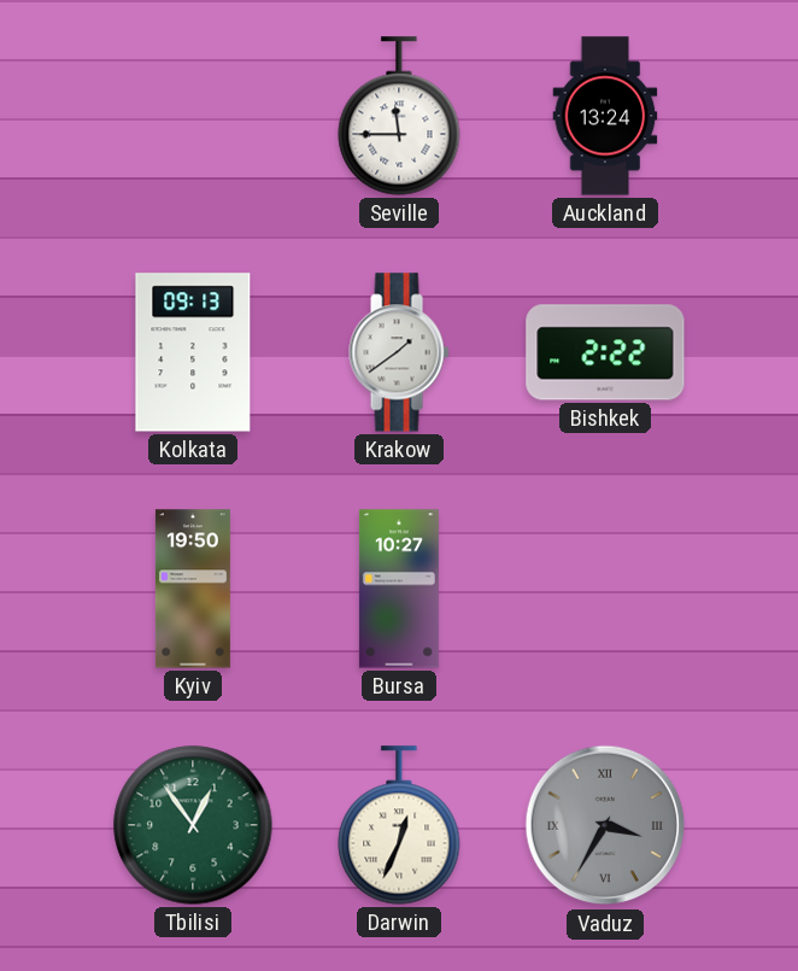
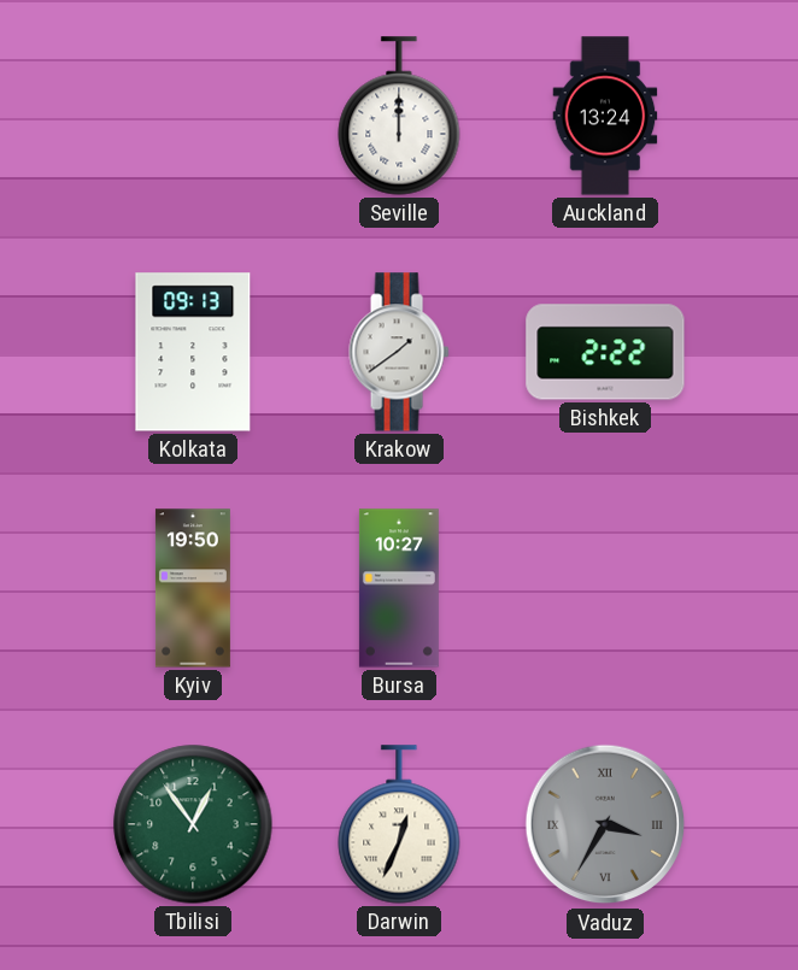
Seville: 11:45 -> 12:00 (399, 116)
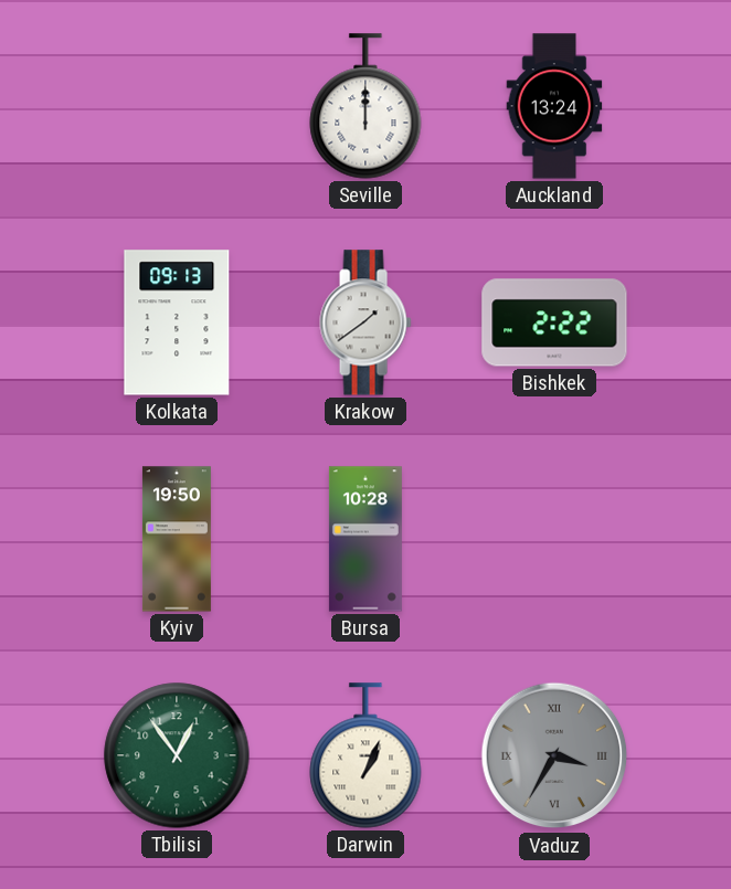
Bursa: 10:27 -> 10:28 (365, 539)
Darwin: 12:34 -> 1:04 (365, 755)
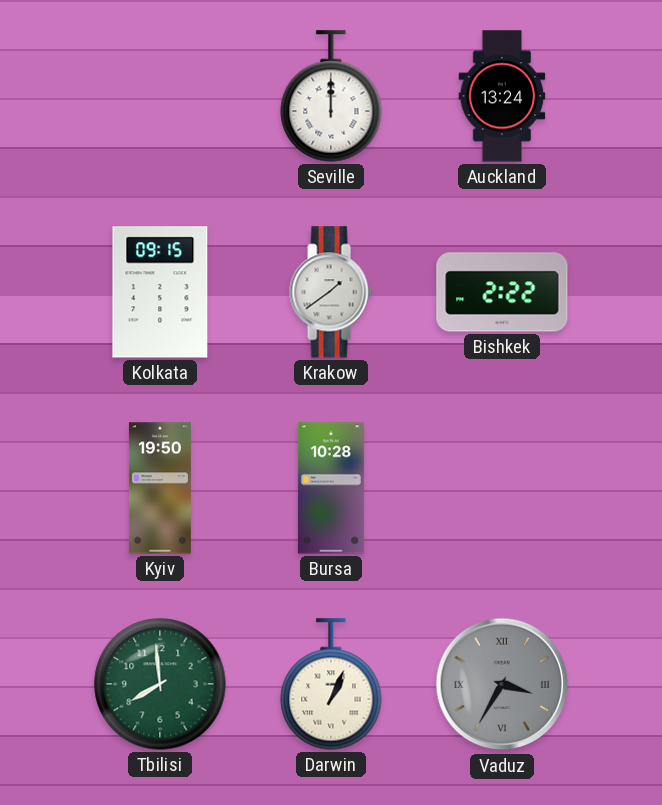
Kolkata: 09:13 -> 09:15 (160, 292)
Tbilisi: 12:54 -> 7:59 (160, 684)
